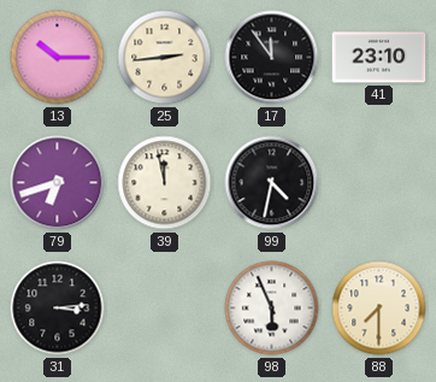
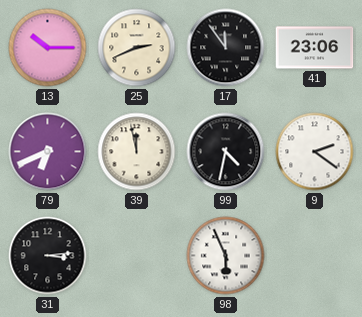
25: 2:44 -> 2:41 (137, 48)
41: 23:10 -> 23:06 (315, 48)
79: 6:42 -> 6:41 (48, 152)
9: none -> 2:21 (315, 152)
88: 7:30 -> none (379, 308)
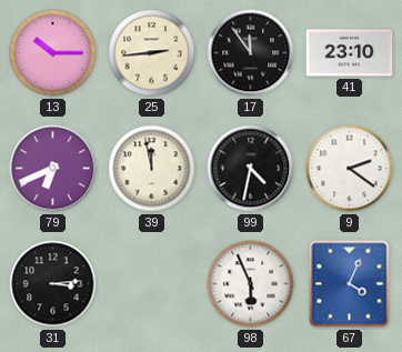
25: 2:41 -> 2:44 (152, 53)
41: 23:06 -> 23:10 (350, 53)
67: none -> 4:04 (350, 284)
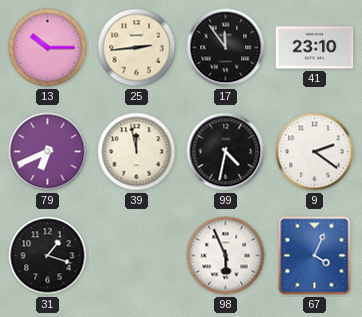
31: 3:14 -> 1:18 (48, 256)
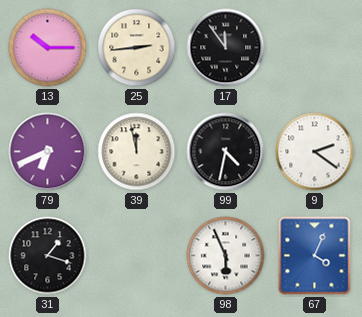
41: 23:10 -> none (315, 48)
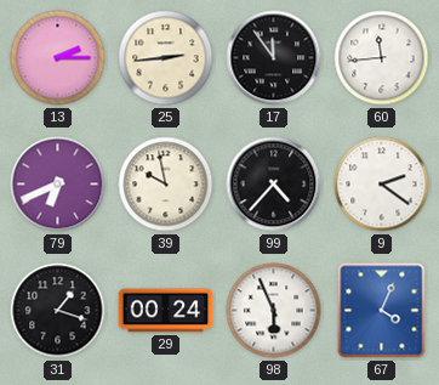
13: 10:15 -> 2:15 (58, 58)
60: none -> 11:44 (382, 58)
39: 11:58 -> 9:58 (166, 185)
99: 4:32 -> 4:37 (274, 185)
29: none -> 00:24 (166, 311)
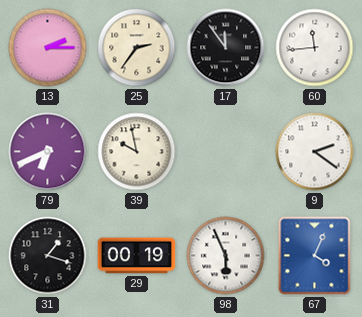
25: 2:44 -> 2:36 (137, 48)
99: 4:37 -> none (274, 185)
29: 00:24 -> 00:19 (137, 256)
